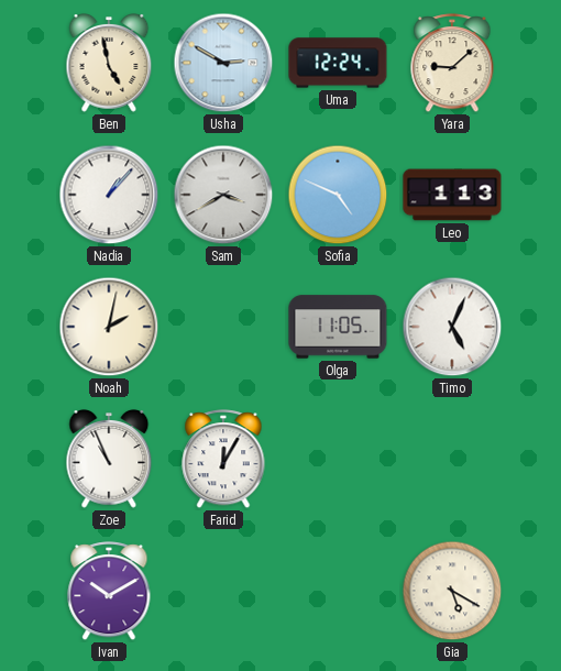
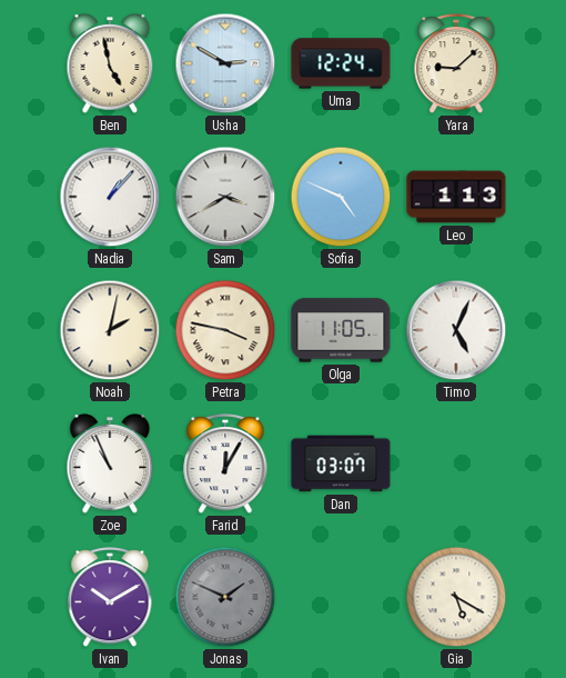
Petra: none -> 3:47 (225, 330)
Dan: none -> 03:07 (341, 463)
Jonas: none -> 1:49 (225, 597)
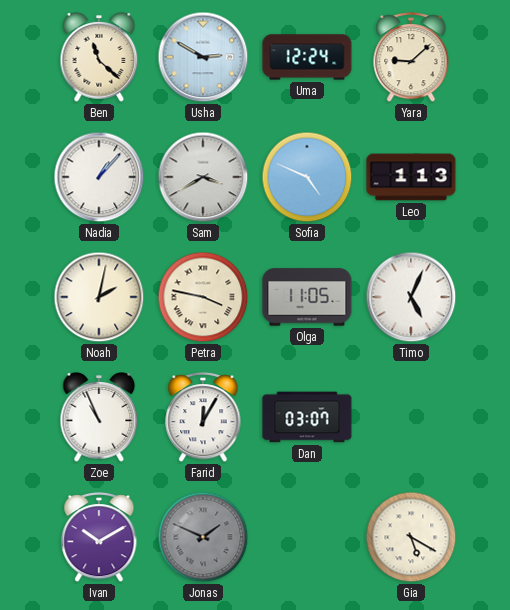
Ben: 4:58 -> 11:22 (99, 58)
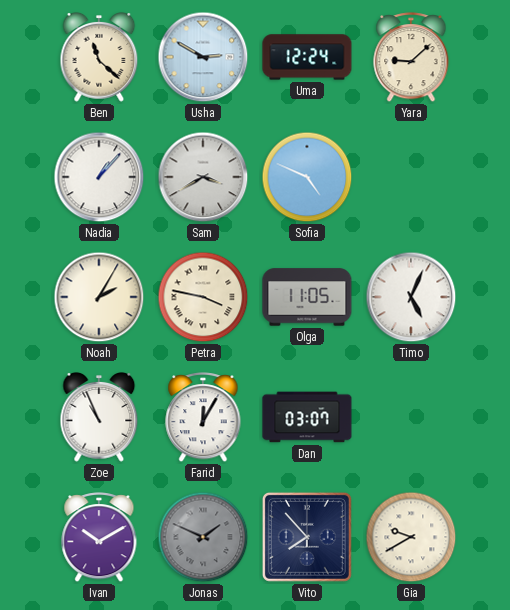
Leo: 1:13 -> none (411, 177)
Noah: 2:02 -> 2:05 (99, 297)
Vito: none -> 7:53 (307, 537)
Gia: 5:20 -> 9:40 (411, 537)
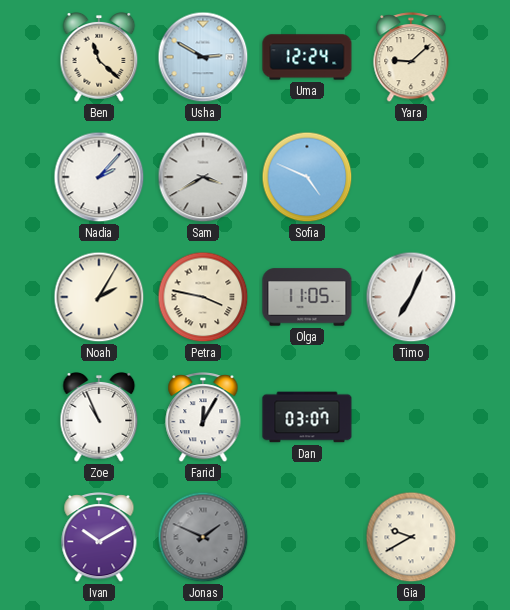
Nadia: 1:07 -> 2:07 (99, 177)
Timo: 5:04 -> 7:04 (411, 297)
Vito: 7:53 -> none (307, 537)
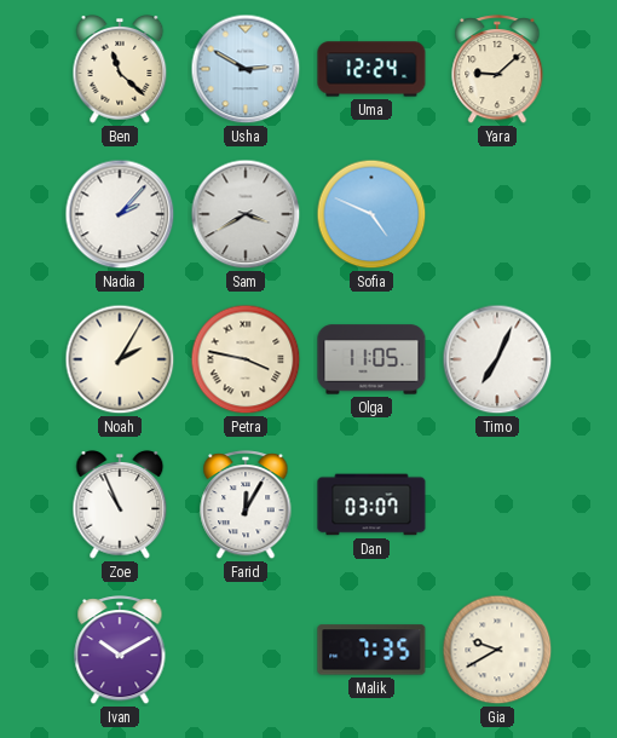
Jonas: 1:49 -> none (203, 537)
Malik: none -> 7:35 (371, 650)
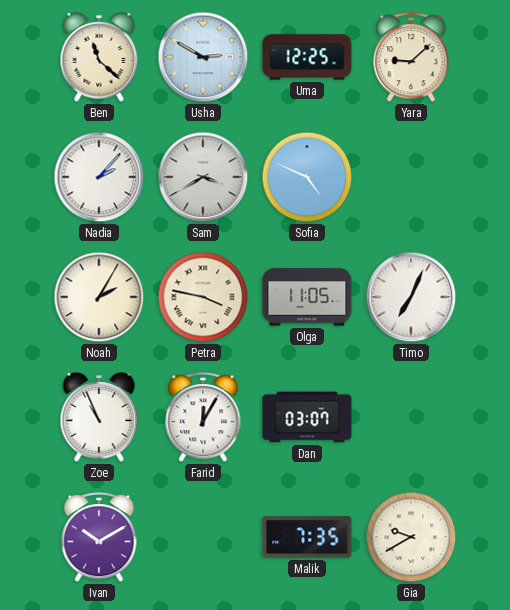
Uma: 12:24 -> 12:25 (307, 57)
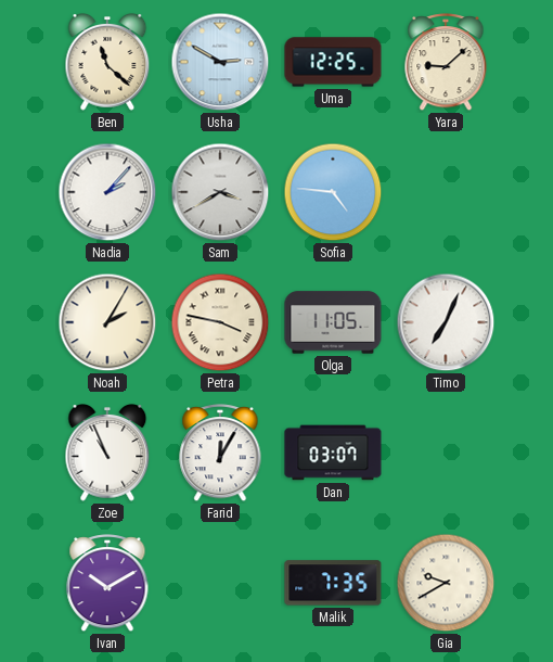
Sofia: 4:49 -> 4:46 (333, 192)
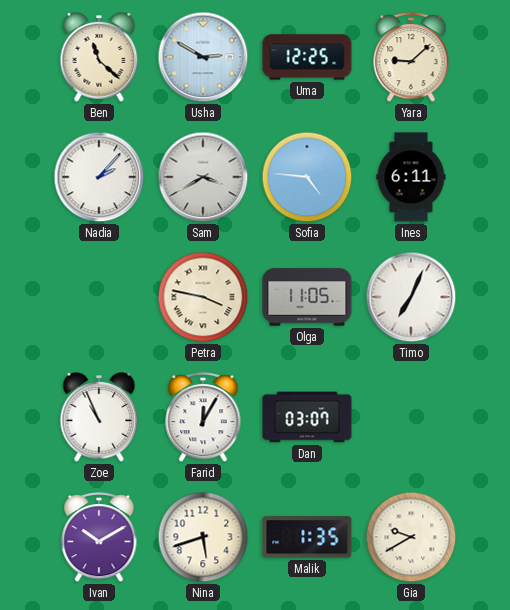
Ines: none -> 6:11 (411, 177)
Noah: 2:05 -> none (107, 322)
Nina: none -> 5:42 (203, 537)
Malik: 7:35 -> 1:35 (307, 537)
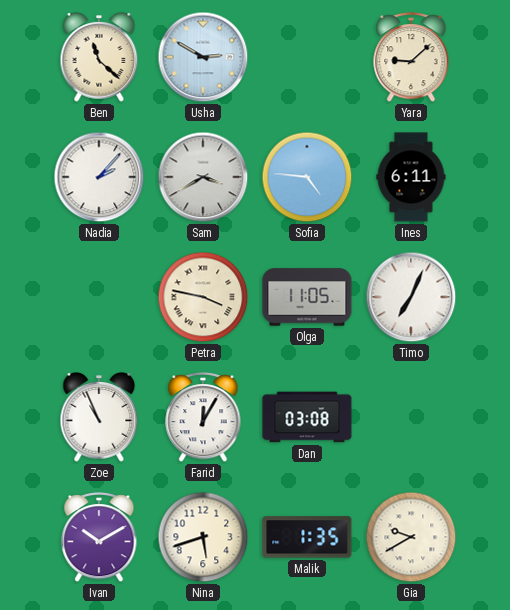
Uma: 12:25 -> none (307, 57)
Dan: 03:07 -> 03:08 (307, 417)
